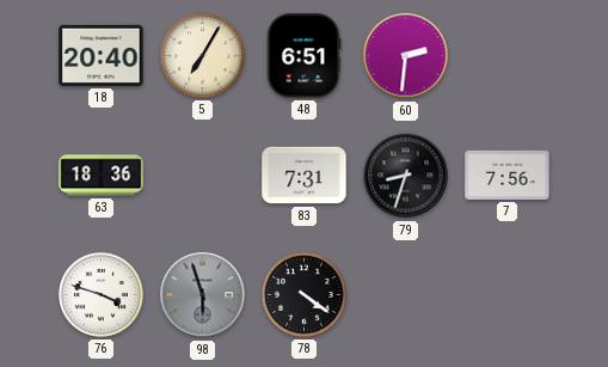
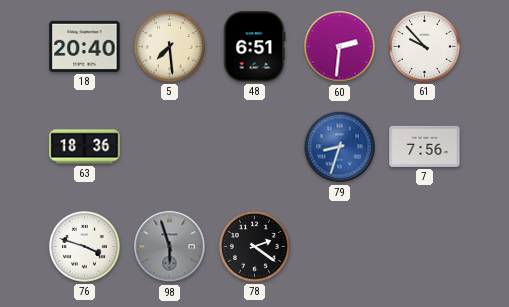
5: 7:05 -> 7:29 (170, 47)
61: none -> 9:53 (425, 47)
83: 7:31 -> none (305, 176)
79 dial: black -> blue (340, 147)
78: 4:21 -> 2:21 (255, 247)
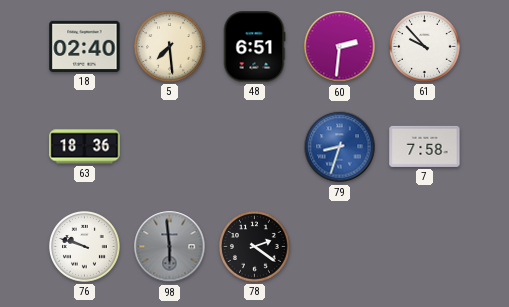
18: 20:40 -> 02:40 (85, 46)
7: 7:56 -> 7:58 (425, 146)
76: 3:48 -> 9:48 (85, 247)
98: 5:57 -> 5:59 (170, 247)
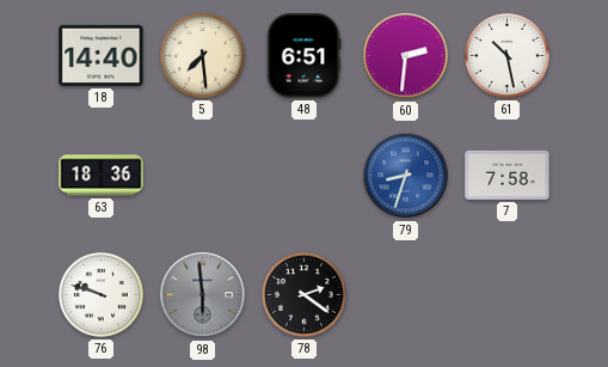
18: 02:40 -> 14:40 (102, 55)
61: 9:53 -> 10:28 (508, 56)
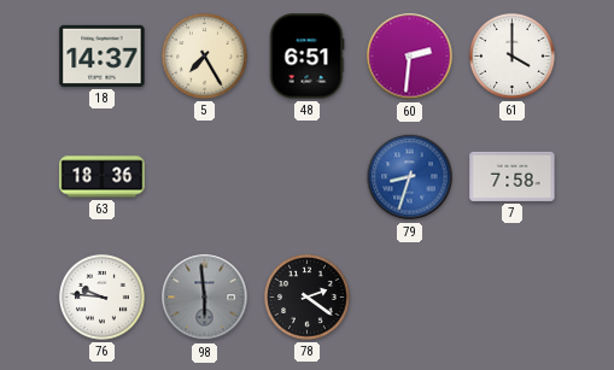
18: 14:40 -> 14:37 (103, 55)
5: 7:29 -> 7:25 (205, 57)
61: 10:28 -> 4:00 (513, 57)
76: 9:48 -> 9:46 (103, 298)
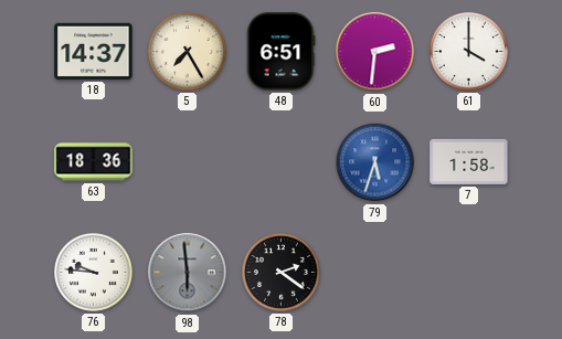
79: 8:33 -> 5:33 (375, 162)
7: 7:58 -> 1:58 (469, 161)
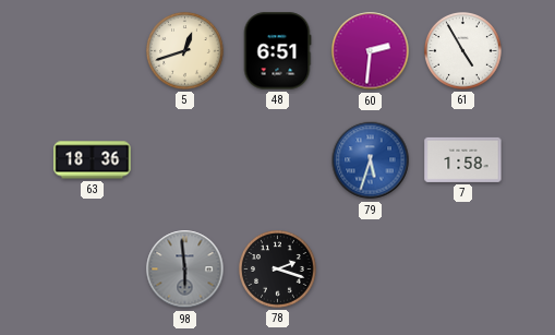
18: 14:37 -> none (94, 51)
5: 7:25 -> 12:42 (185, 51)
61: 4:00 -> 4:55 (463, 51)
76: 9:46 -> none (94, 273)
78: 2:21 -> 2:18 (278, 270)
